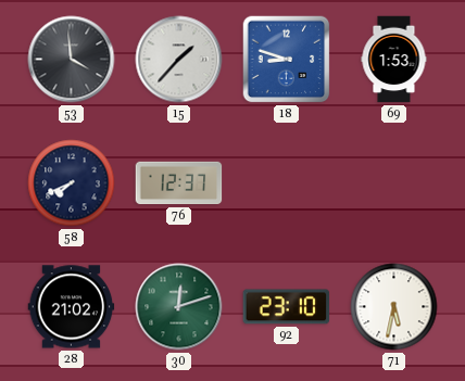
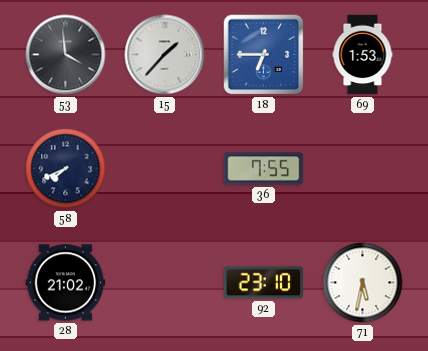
18: 8:48 -> 6:45 (264, 55)
76: 12:37 -> none (179, 183)
36: none -> 7:55 (264, 169)
30: 12:12 -> none (179, 307)
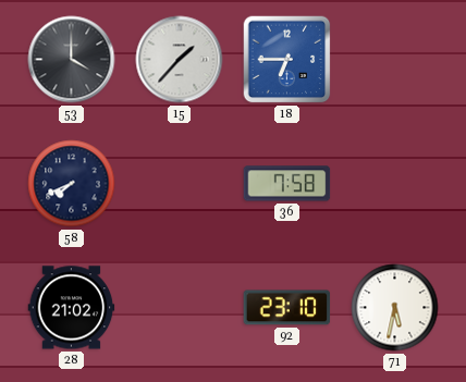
53: 3:59 -> 4:00 (72, 60)
69: 1:53 -> none (363, 55)
36: 7:55 -> 7:58 (287, 184)
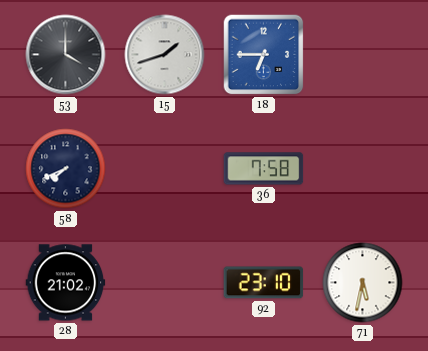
15: 1:37 -> 1:42 (165, 55)
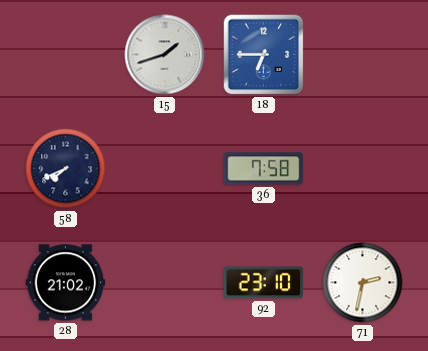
53: 4:00 -> none (66, 55)
71: 5:32 -> 2:32 (363, 283)
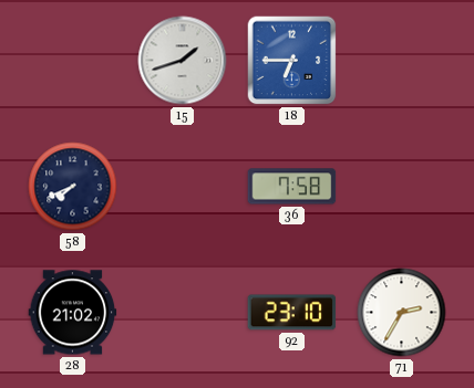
71: 2:32 -> 2:35 (402, 313)
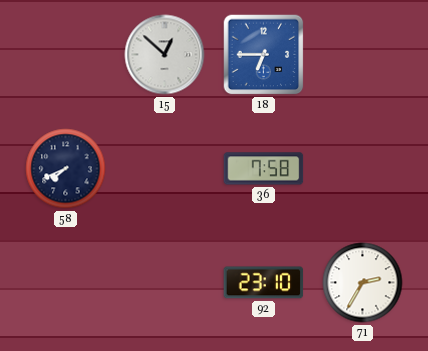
15: 1:42 -> 12:52 (165, 55)
28: 21:02 -> none (73, 313)
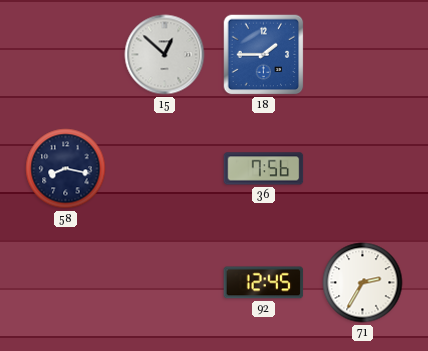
18: 6:45 -> 1:45 (264, 55)
58: 7:41 -> 8:17 (66, 169)
36: 7:58 -> 7:56 (264, 169)
92: 23:10 -> 12:45 (264, 283)
